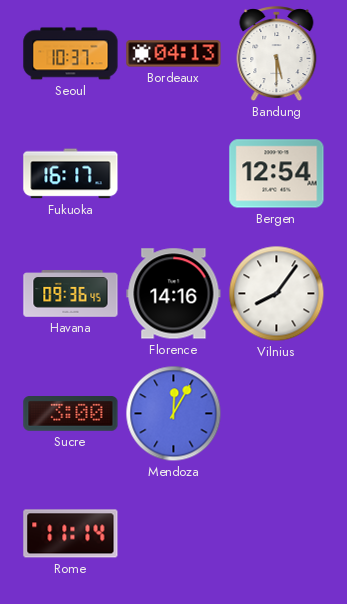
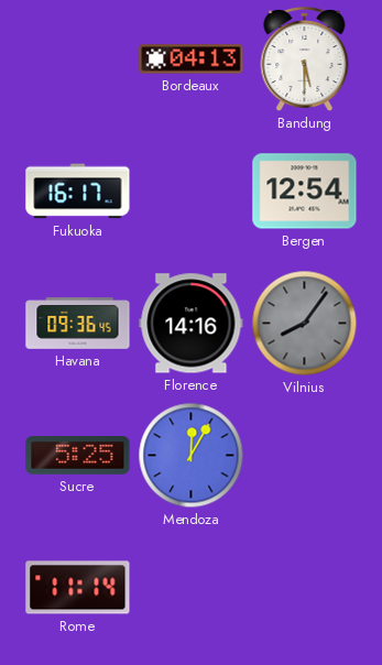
Seoul: 10:37 -> none (71, 54)
Vilnius dial: white -> grey (305, 324)
Sucre: 3:00 -> 5:25 (78, 456)
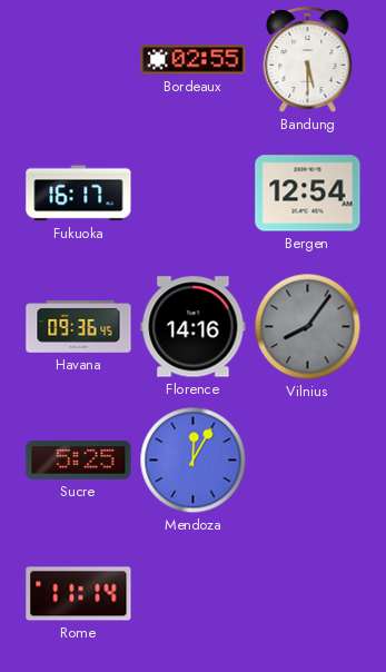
Bordeaux: 04:13 -> 02:55 (194, 60)
